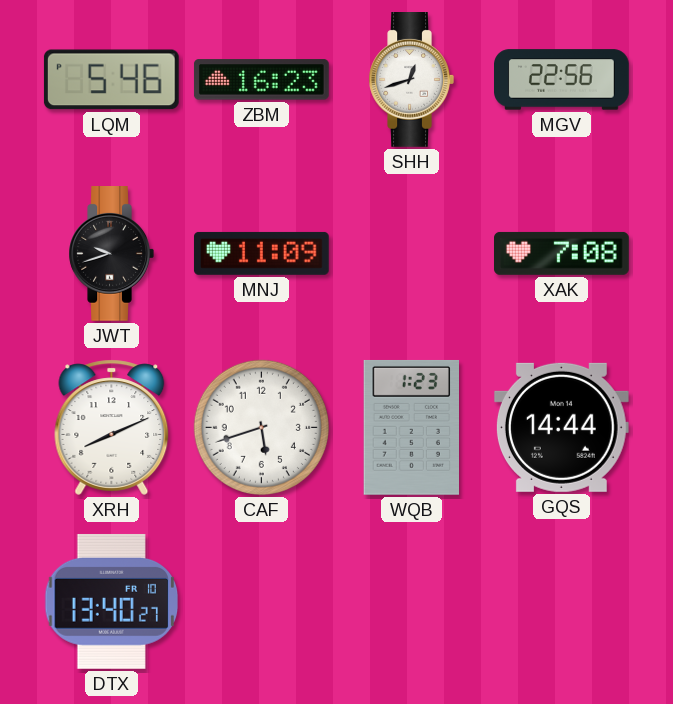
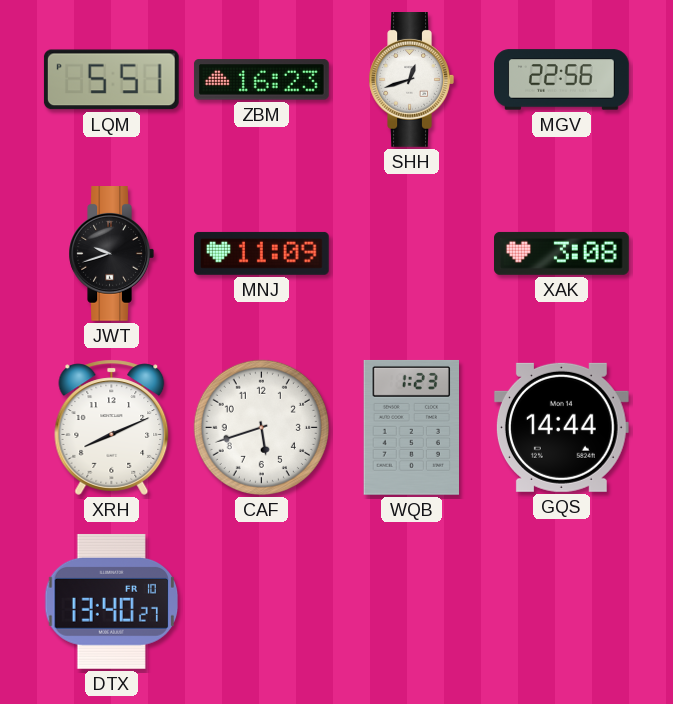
LQM: 5:46 -> 5:51 (111, 80)
XAK: 7:08 -> 3:08 (562, 253)
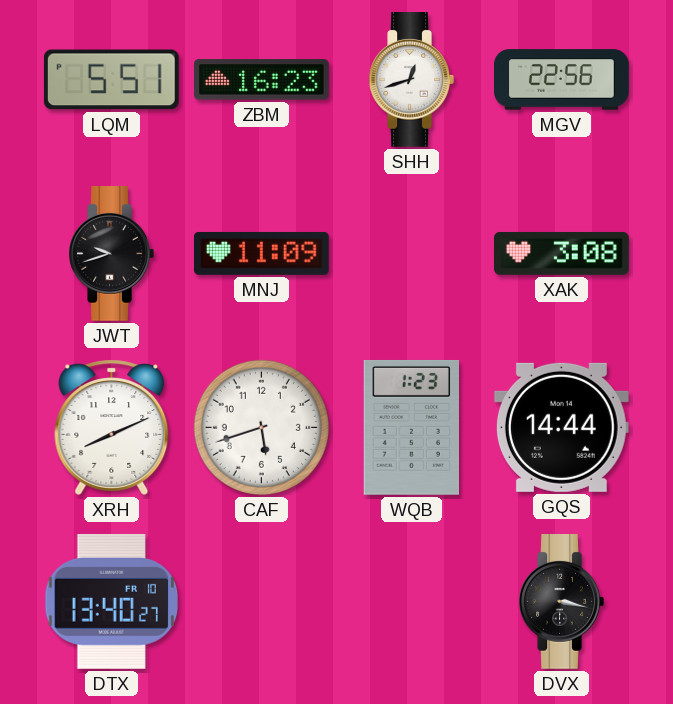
DVX: none -> 3:17 (561, 602)
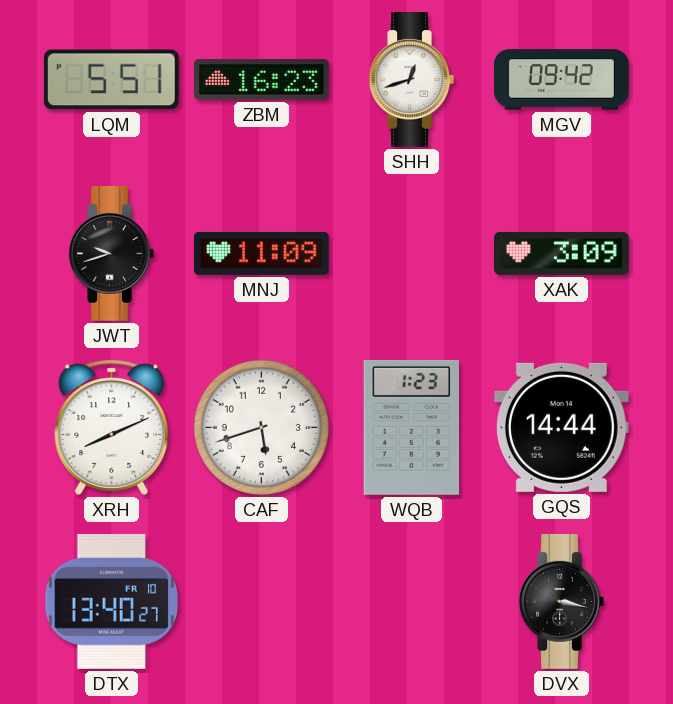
MGV: 22:56 -> 09:42 (562, 80)
XAK: 3:08 -> 3:09 (562, 253)
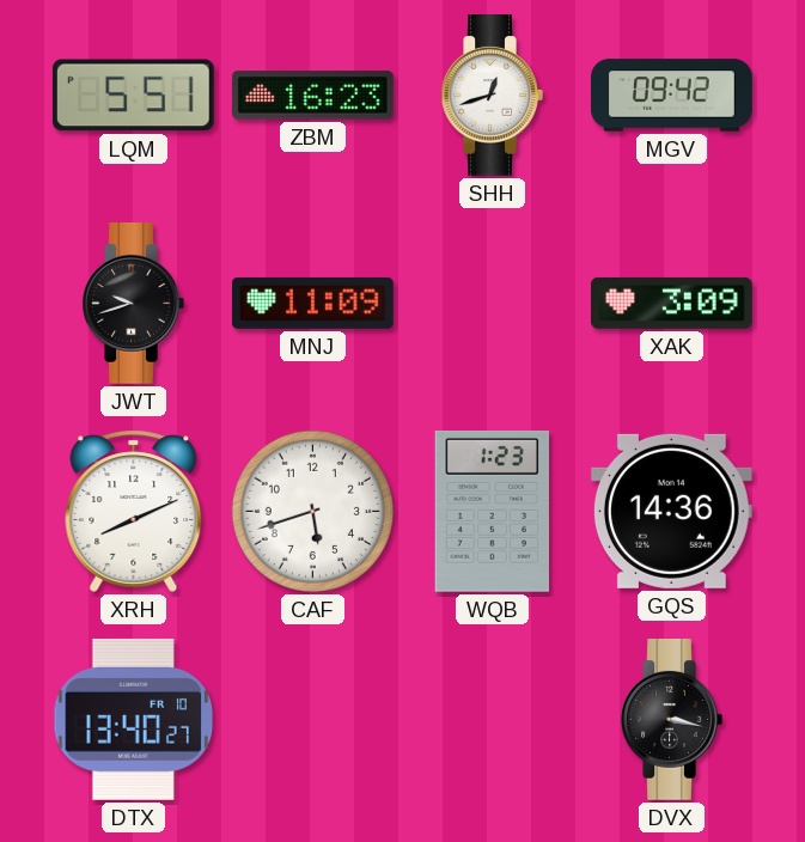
GQS: 14:44 -> 14:36 (671, 511)
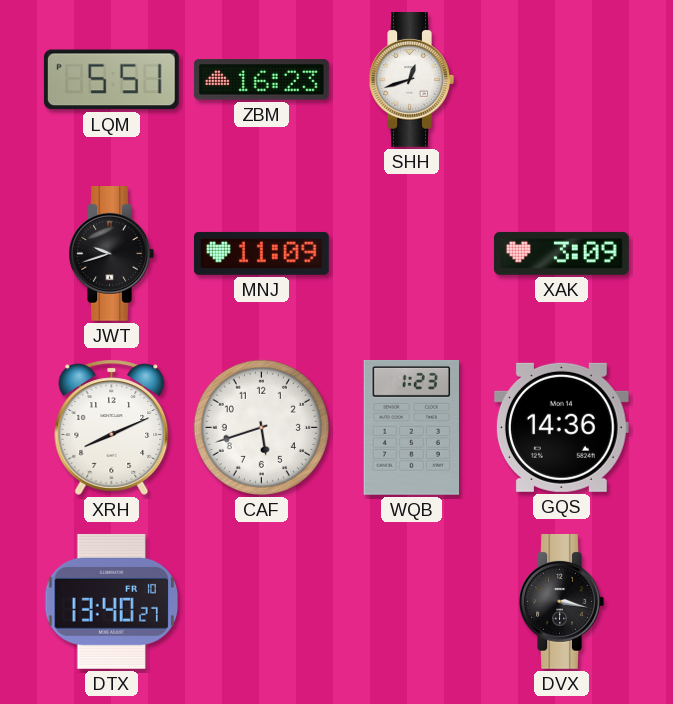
MGV: 09:42 -> none (672, 96)
